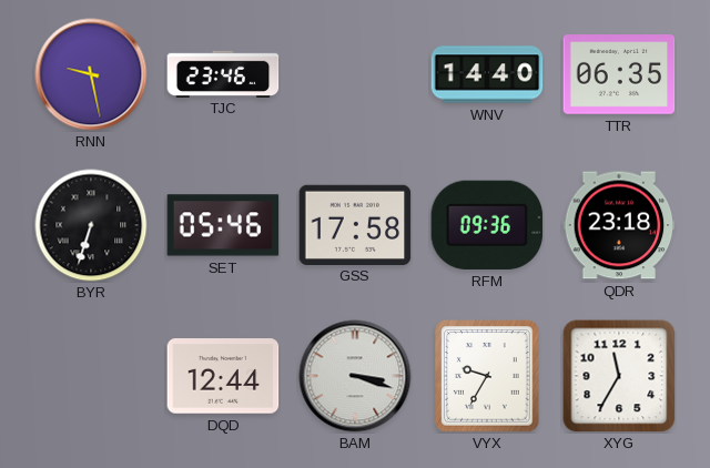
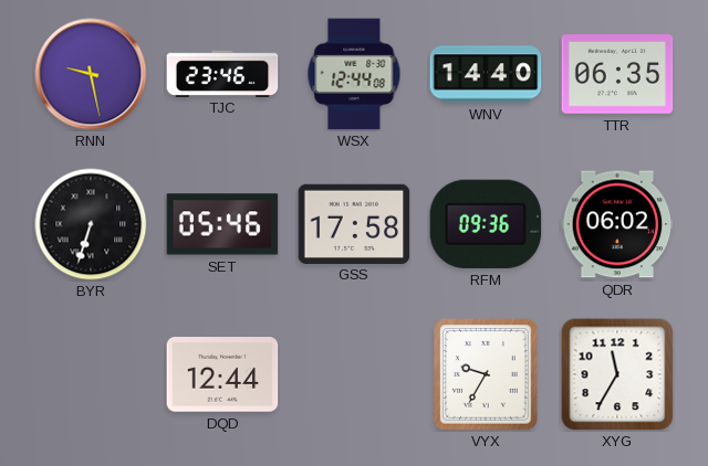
WSX: none -> 12:44 (354, 74)
QDR: 23:18 -> 06:02 (617, 224)
BAM: 3:18 -> none (355, 376)
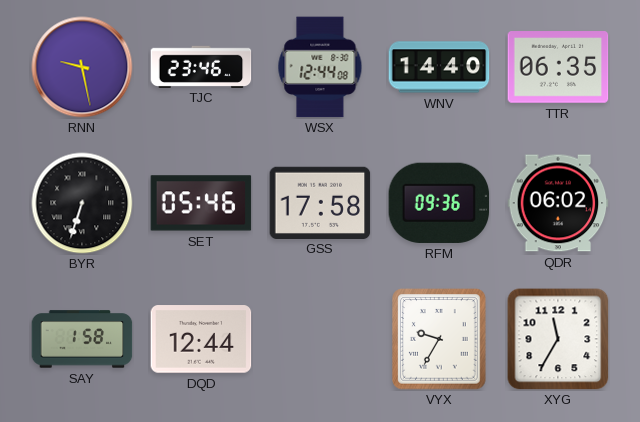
SAY: none -> 1:58 (82, 339)
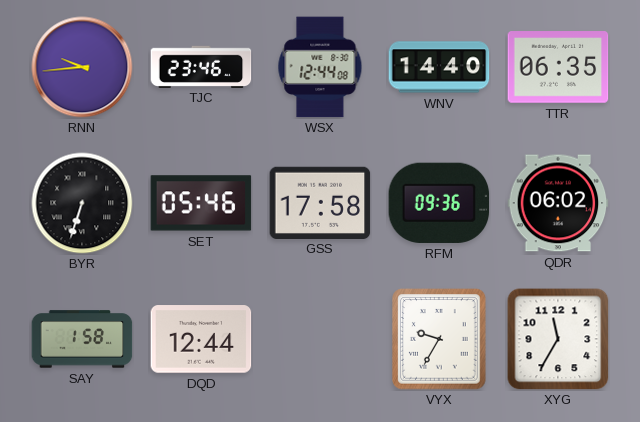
RNN: 9:28 -> 9:44 (82, 67)
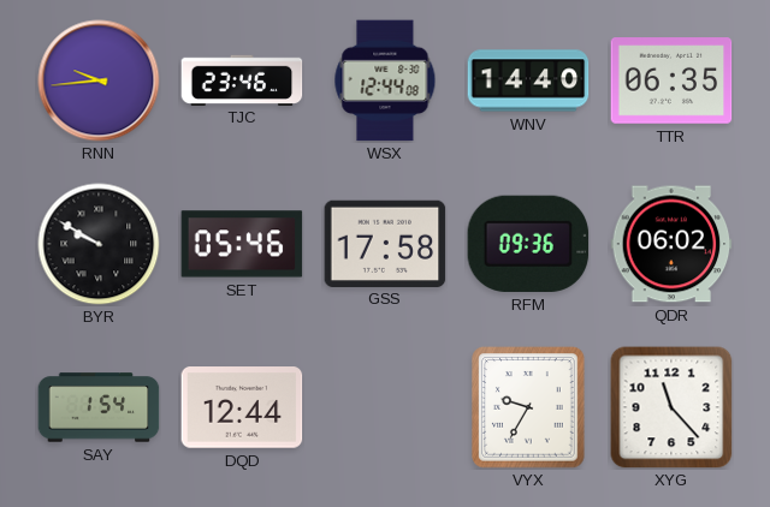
BYR: 6:33 -> 9:50 (99, 244)
SAY: 1:58 -> 1:54 (99, 407)
XYG: 11:35 -> 11:23 (671, 407)
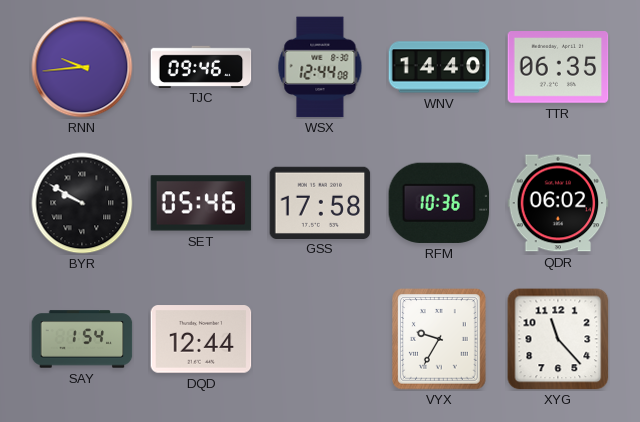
TJC: 23:46 -> 09:46 (201, 66)
RFM: 09:36 -> 10:36 (439, 203)
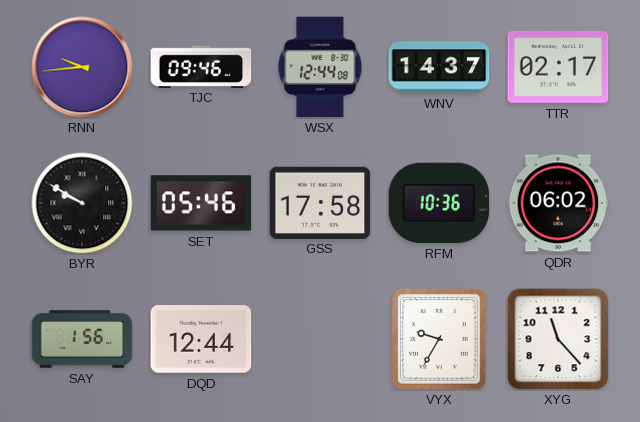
WNV: 14:40 -> 14:37 (439, 67)
TTR: 06:35 -> 02:17 (558, 67)
SAY: 1:54 -> 1:56 (82, 339)
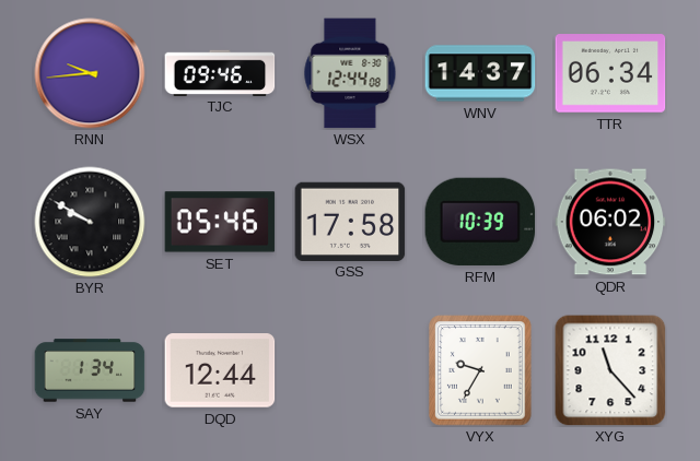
TTR: 02:17 -> 06:34 (610, 73)
RFM: 10:36 -> 10:39 (480, 222)
SAY: 1:56 -> 1:34 (90, 370)
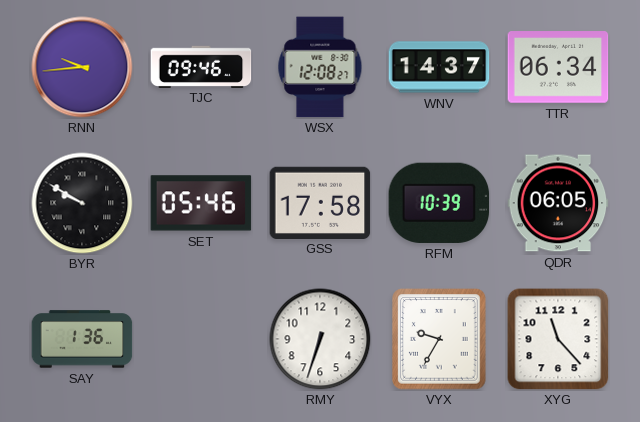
WSX: 12:44 -> 12:08 (320, 67)
QDR: 06:02 -> 06:05 (558, 203)
SAY: 1:34 -> 1:36 (82, 339)
DQD: 12:44 -> none (220, 370)
RMY: none -> 6:33 (320, 339)
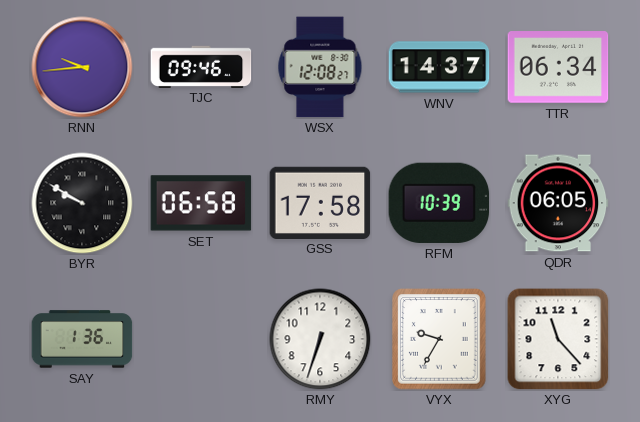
SET: 05:46 -> 06:58 (201, 203)
